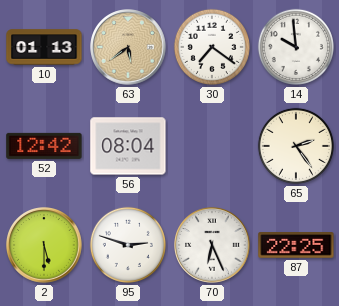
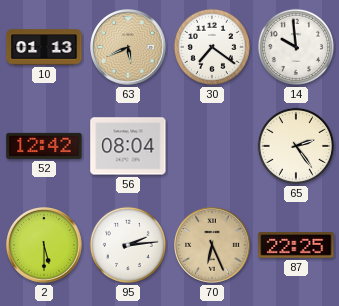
63: 5:39 -> 5:41 (128, 47)
95: 2:48 -> 2:14 (128, 245)
70 dial: white -> champagne (212, 245)
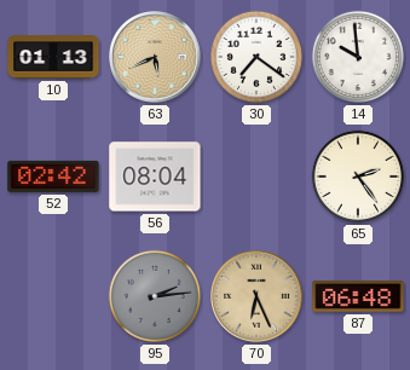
52: 12:42 -> 02:42 (53, 177)
2: 5:30 -> none (44, 245)
95 dial: white -> grey (155, 296)
87: 22:25 -> 06:48 (358, 296)
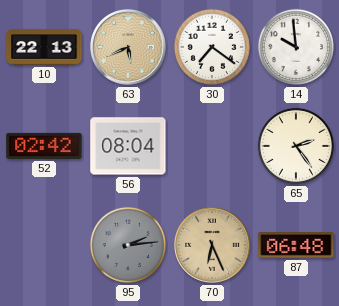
10: 01:13 -> 22:13 (44, 47)
